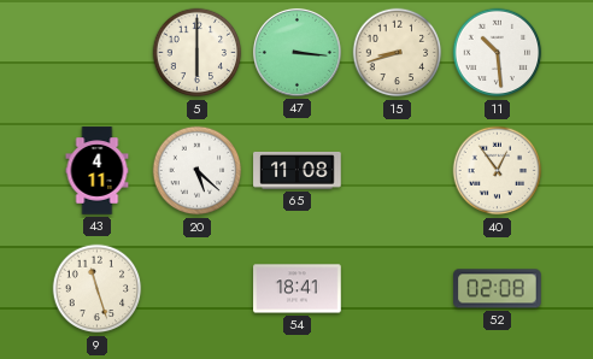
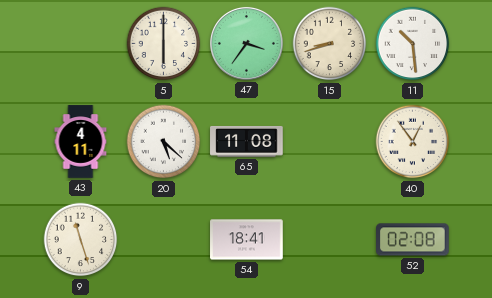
47: 3:16 -> 3:36 (246, 43)
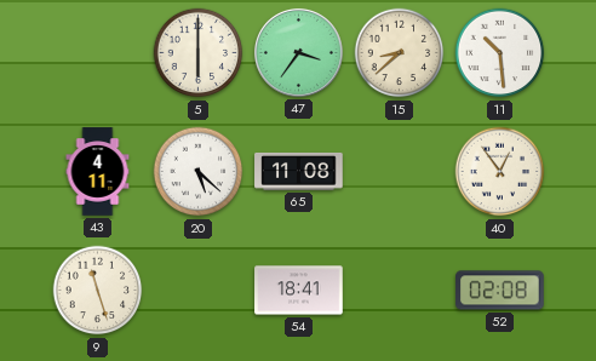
15: 8:42 -> 8:38 (400, 53)
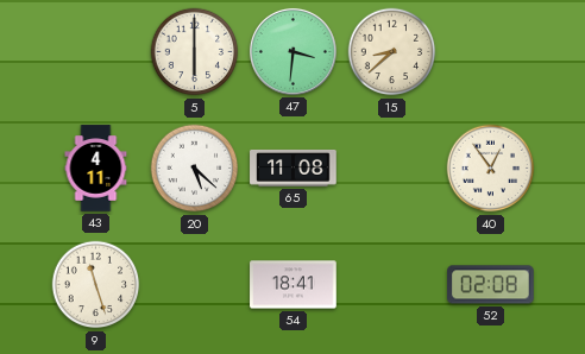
47: 3:36 -> 3:31 (292, 51)
11: 10:29 -> none (500, 53)
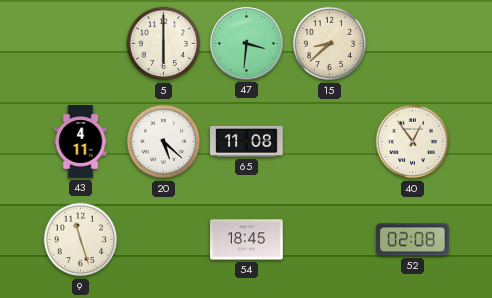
54: 18:41 -> 18:45 (247, 240)
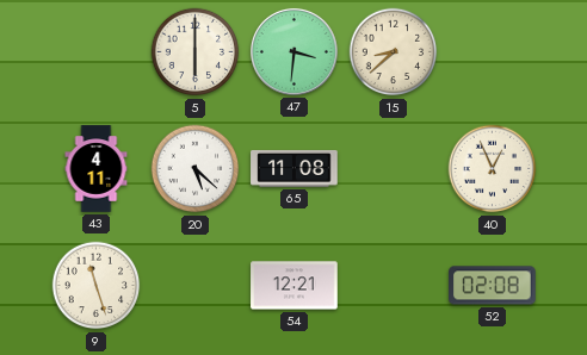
40: 12:54 -> 12:56 (493, 169)
54: 18:45 -> 12:21 (295, 286)
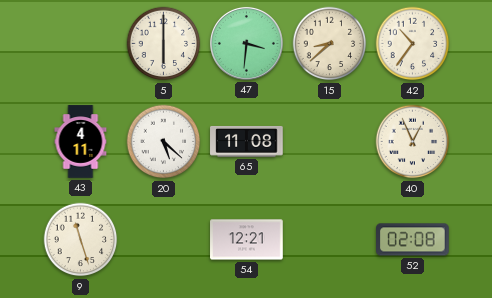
42: none -> 10:36 (413, 44)
